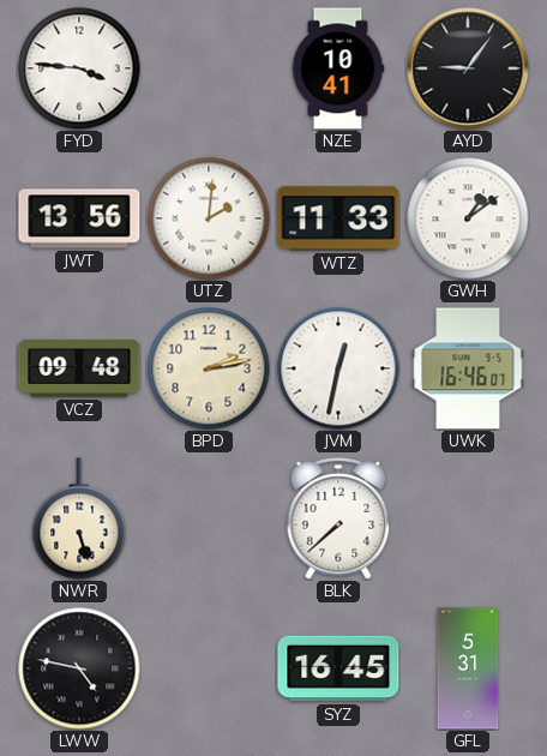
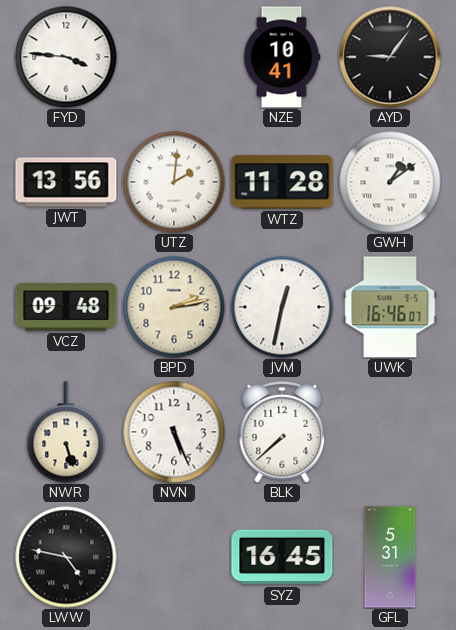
WTZ: 11:33 -> 11:28 (282, 182)
NVN: none -> 5:26 (174, 432)
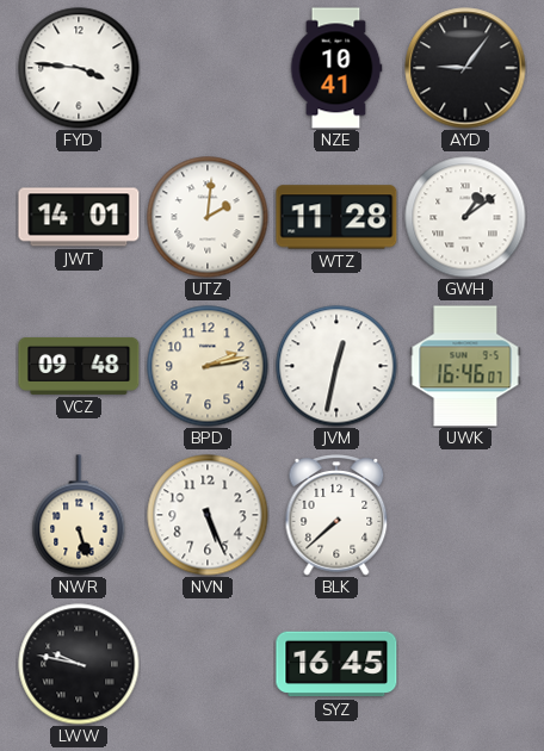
JWT: 13:56 -> 14:01 (79, 217)
LWW: 4:47 -> 9:47 (79, 664)
GFL: 5:31 -> none (390, 557)
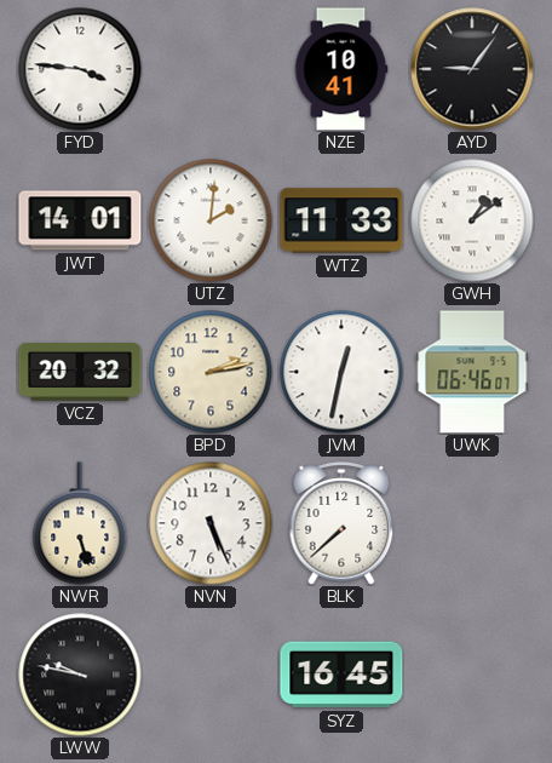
WTZ: 11:28 -> 11:33 (341, 220)
VCZ: 09:48 -> 20:32 (80, 372)
UWK: 16:46 -> 06:46 (472, 372)
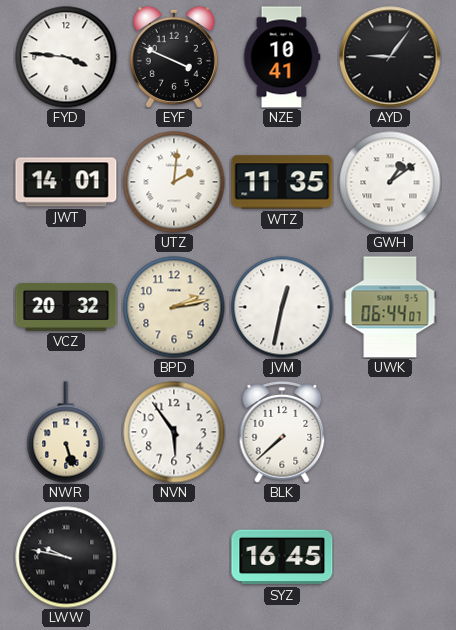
EYF: none -> 3:49 (174, 57)
WTZ: 11:33 -> 11:35 (282, 182)
UWK: 06:46 -> 06:44 (390, 307)
NVN: 5:26 -> 5:54 (174, 432)
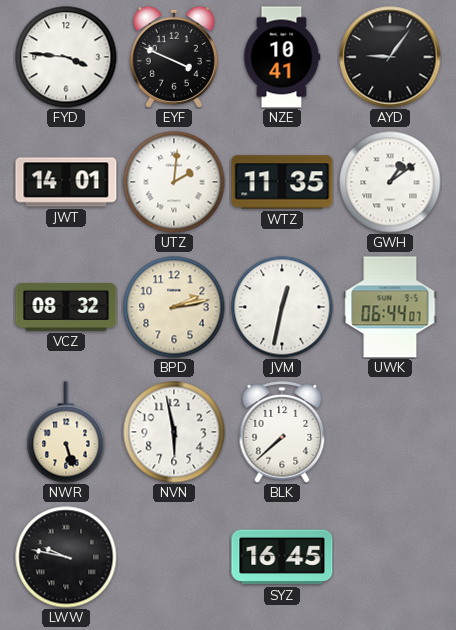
VCZ: 20:32 -> 08:32 (66, 307)
NVN: 5:54 -> 5:58 (174, 432)
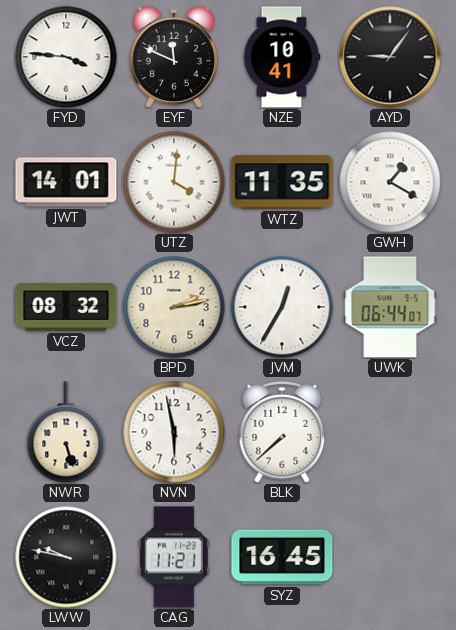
EYF: 3:49 -> 11:49 (174, 57)
UTZ: 2:01 -> 4:01 (174, 182)
GWH: 1:09 -> 1:20 (390, 182)
JVM: 12:32 -> 12:35 (282, 307)
CAG: none -> 11:21 (174, 557)
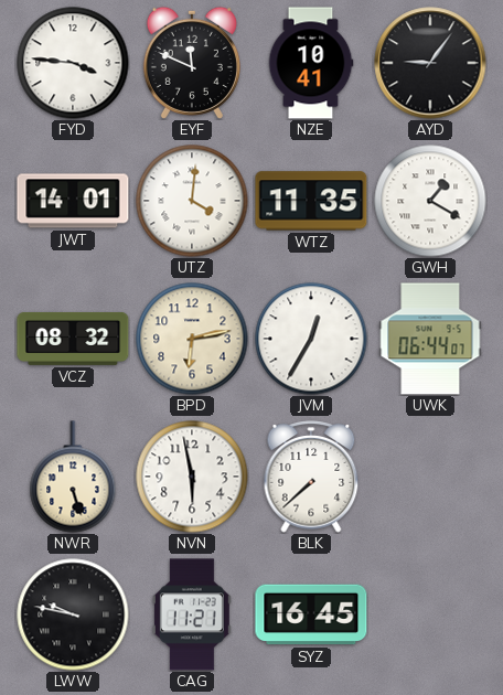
BPD: 2:13 -> 6:13 (192, 339)
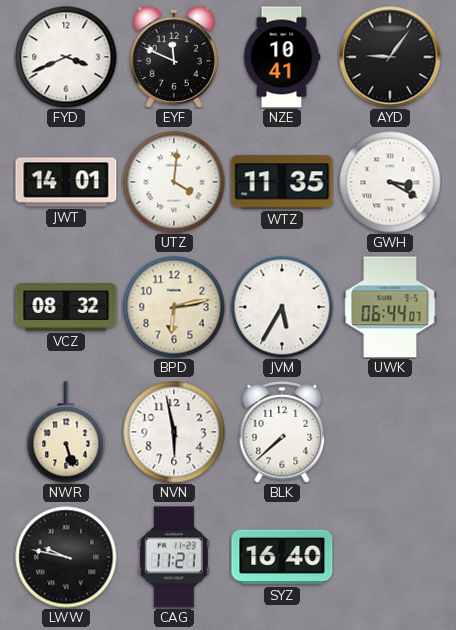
FYD: 3:46 -> 3:41 (66, 57)
GWH: 1:20 -> 3:20 (390, 182)
JVM: 12:35 -> 5:35 (282, 307)
SYZ: 16:45 -> 16:40 (282, 557)
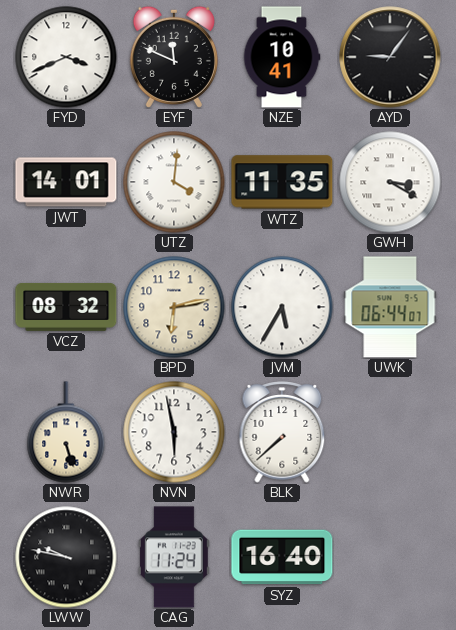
CAG: 11:21 -> 11:24 (174, 557)
